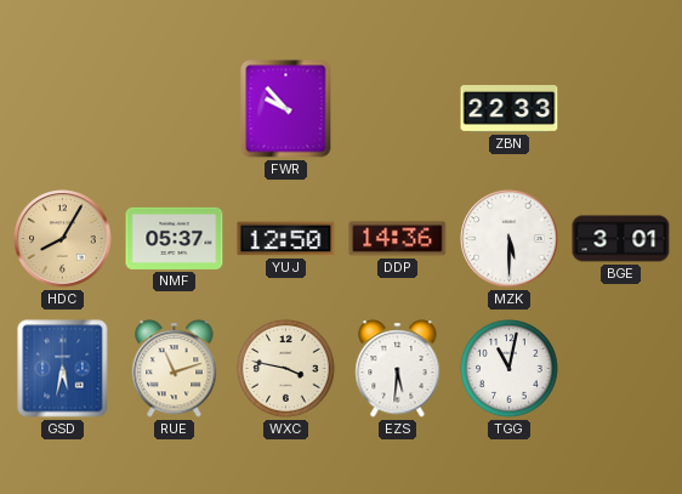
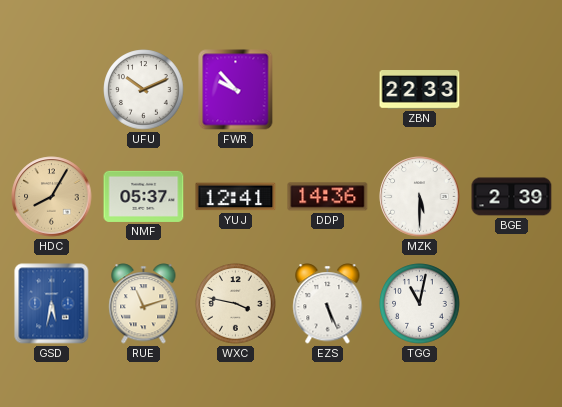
UFU: none -> 10:11 (144, 90)
YUJ: 12:50 -> 12:41 (236, 197)
BGE: 3:01 -> 2:39 (512, 197)
EZS: 5:31 -> 5:26 (328, 304)
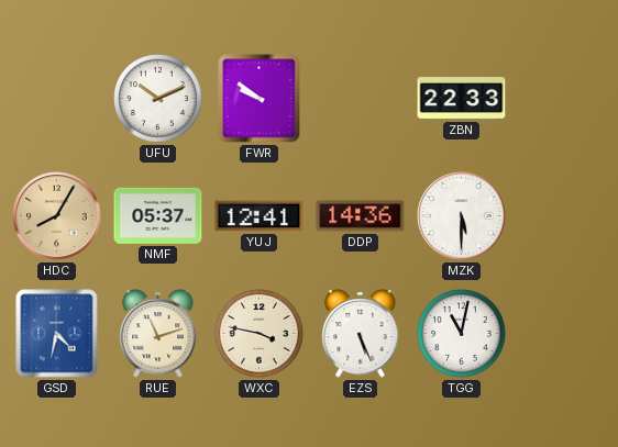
FWR: 9:53 -> 9:51 (260, 99)
BGE: 2:39 -> none (512, 197)
GSD: 5:32 -> 4:32 (57, 334)
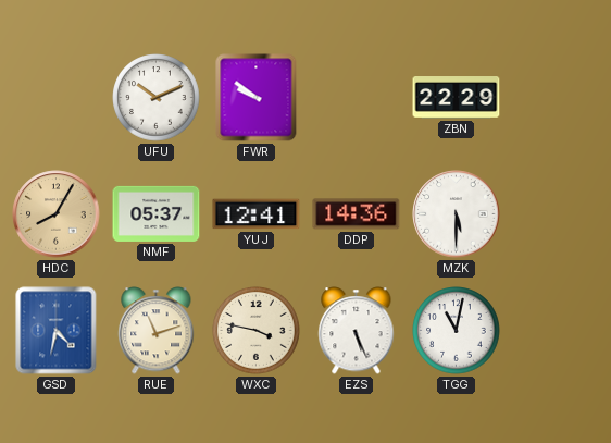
ZBN: 22:33 -> 22:29 (457, 98)
